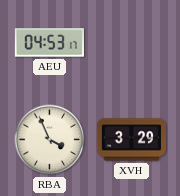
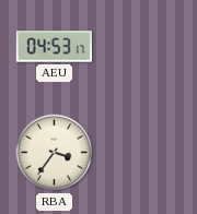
RBA: 3:56 -> 3:36 (55, 153)
XVH: 3:29 -> none (131, 140)
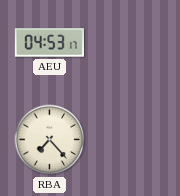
RBA: 3:36 -> 7:23 (50, 140)
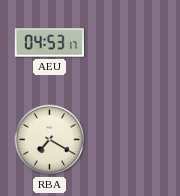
RBA: 7:23 -> 7:20 (50, 140)
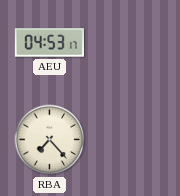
RBA: 7:20 -> 7:23 (50, 140)
